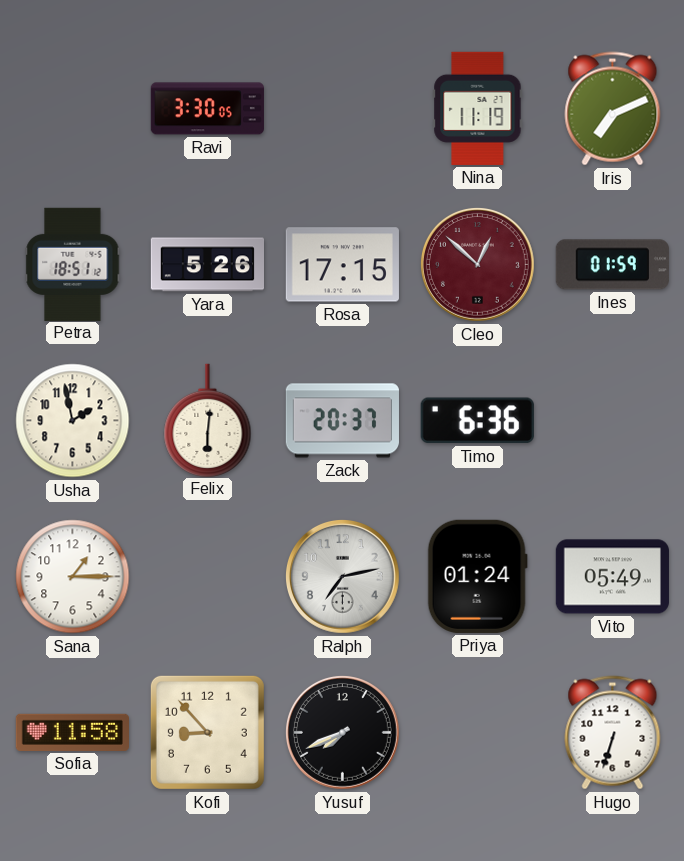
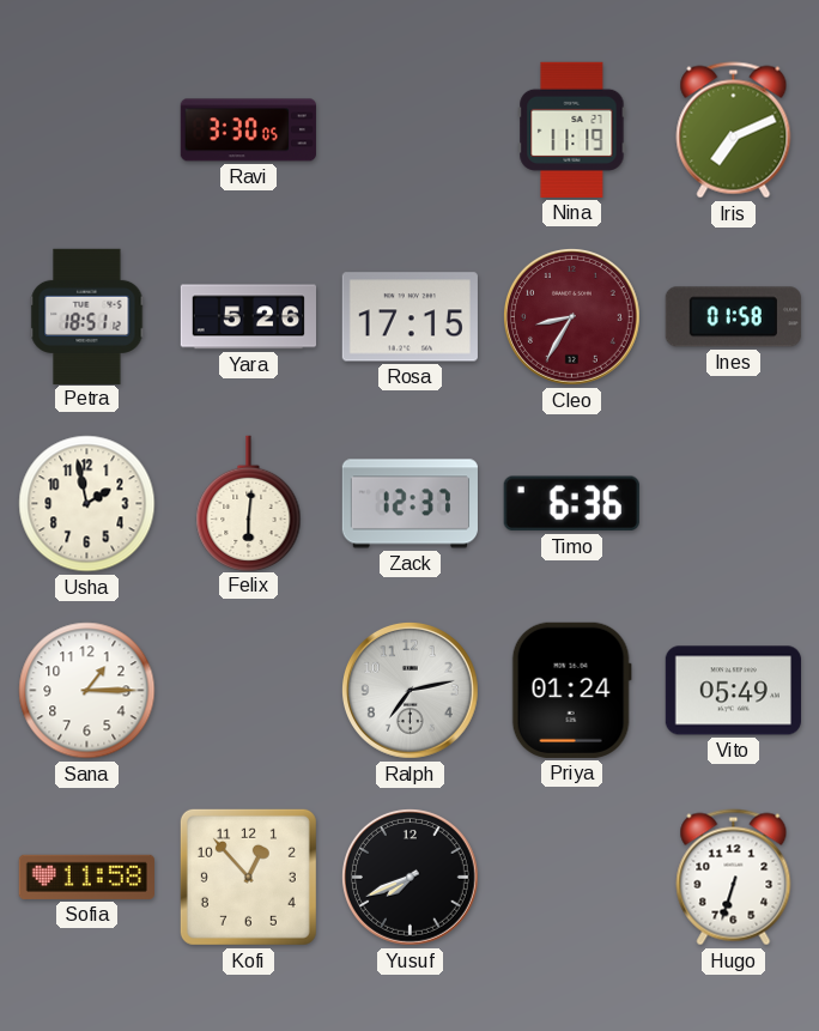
Cleo: 12:52 -> 8:35 (571, 316)
Ines: 01:59 -> 01:58 (733, 317)
Zack: 20:37 -> 12:37 (409, 504)
Kofi: 8:53 -> 12:53 (248, 877)
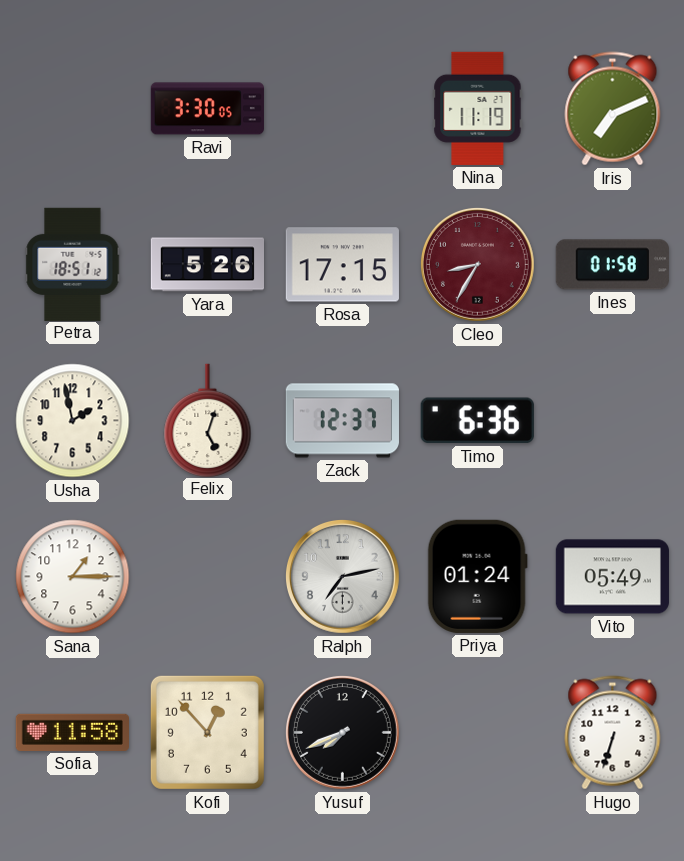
Felix: 6:01 -> 5:03 (208, 420)
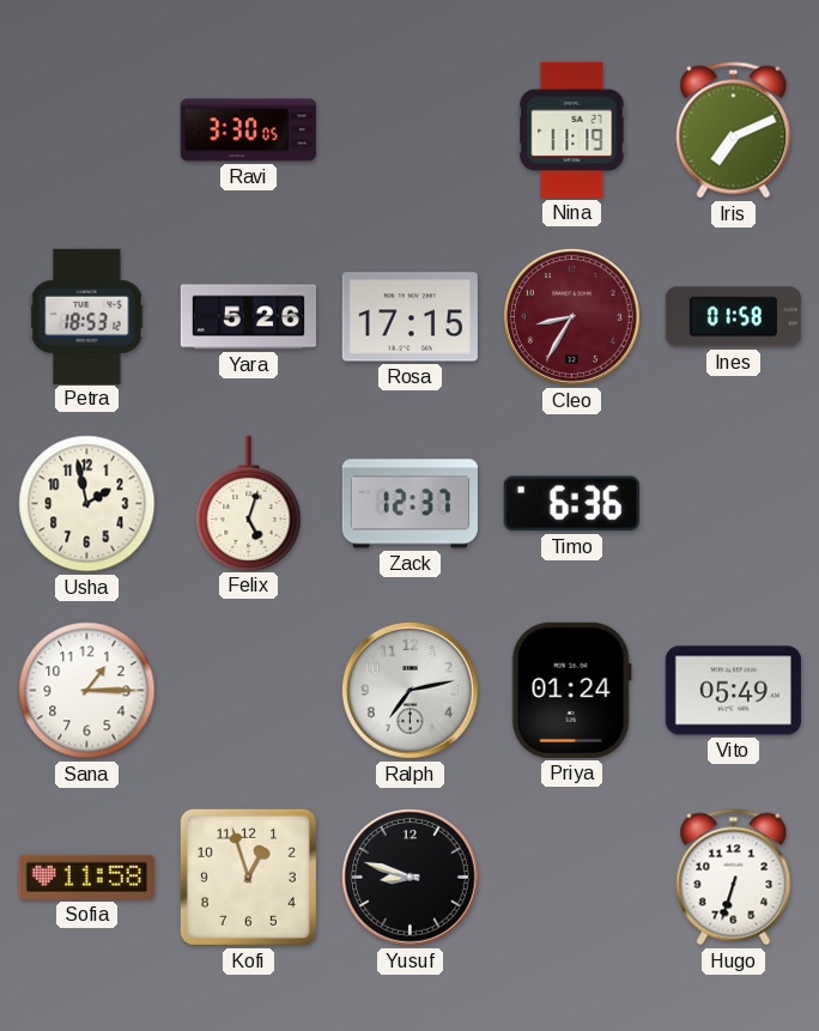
Petra: 18:51 -> 18:53 (87, 316)
Kofi: 12:53 -> 12:57 (248, 877)
Yusuf: 7:41 -> 8:48 (409, 877)
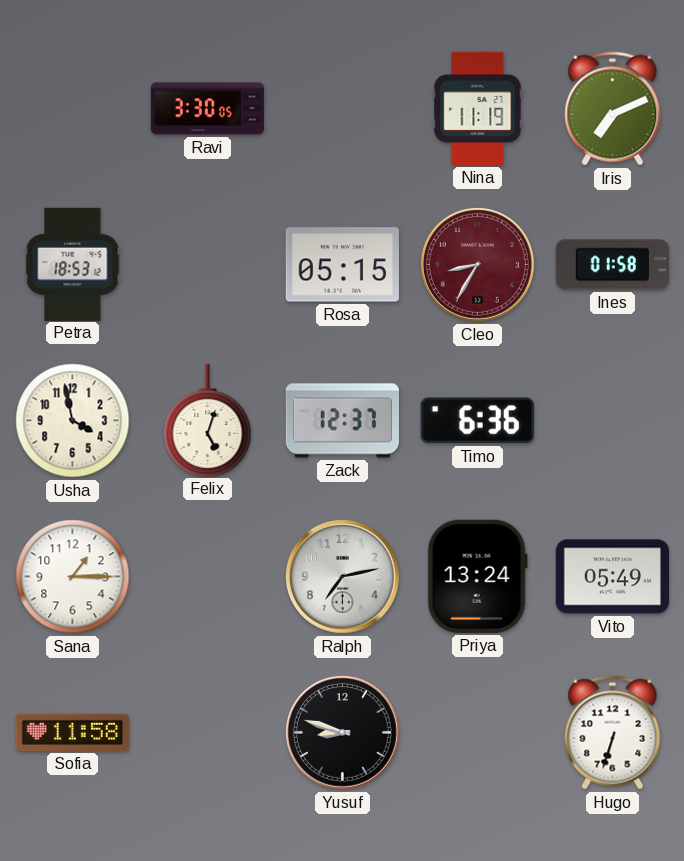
Yara: 5:26 -> none (248, 317)
Rosa: 17:15 -> 05:15 (342, 265)
Usha: 1:58 -> 3:58 (73, 421)
Priya: 01:24 -> 13:24 (477, 576)
Kofi: 12:57 -> none (248, 877)
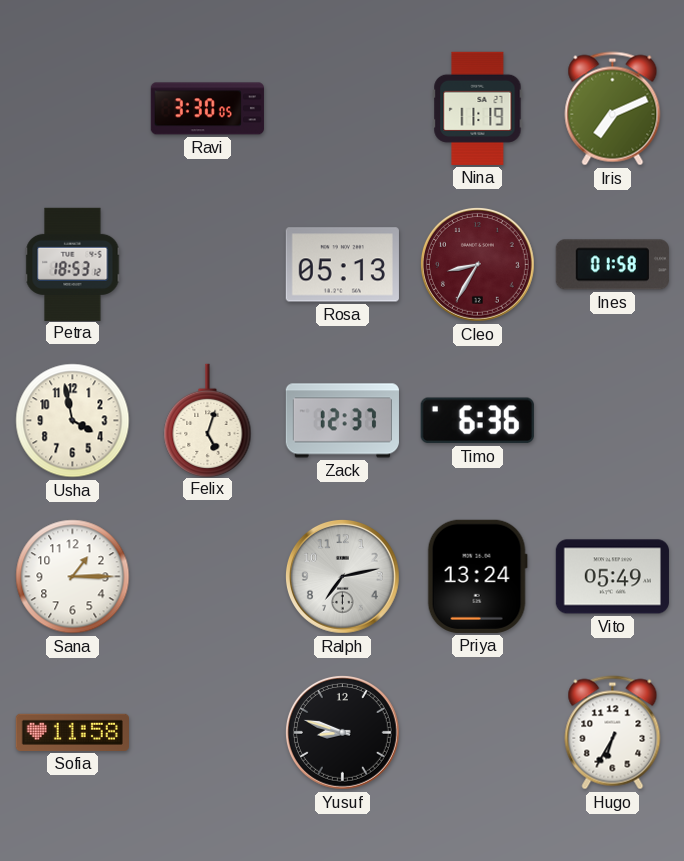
Rosa: 05:15 -> 05:13 (342, 265)
Hugo: 6:33 -> 6:35 (613, 733)
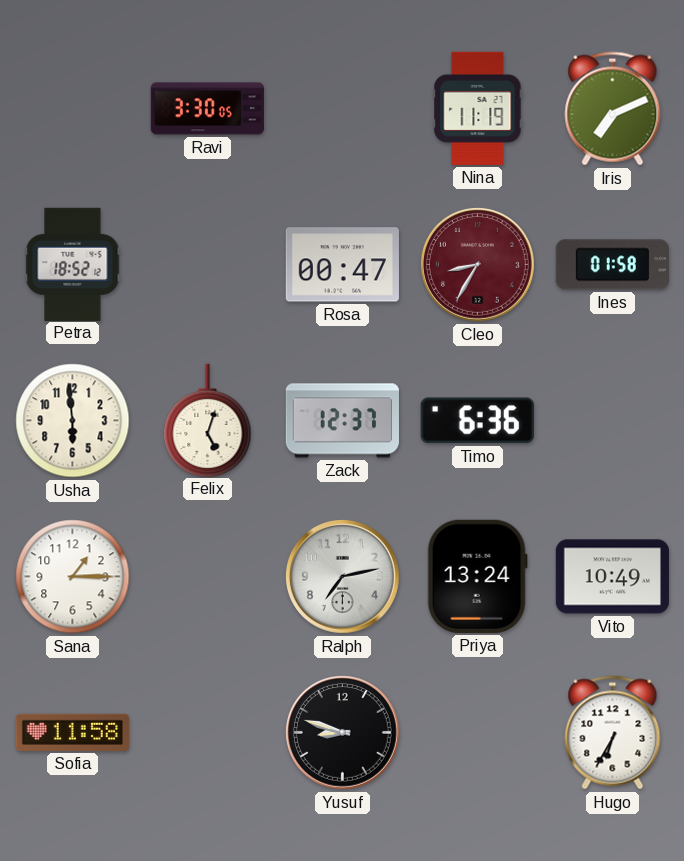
Petra: 18:53 -> 18:52 (73, 264)
Rosa: 05:13 -> 00:47 (342, 265)
Usha: 3:58 -> 5:59 (73, 421)
Vito: 05:49 -> 10:49 (612, 577)
